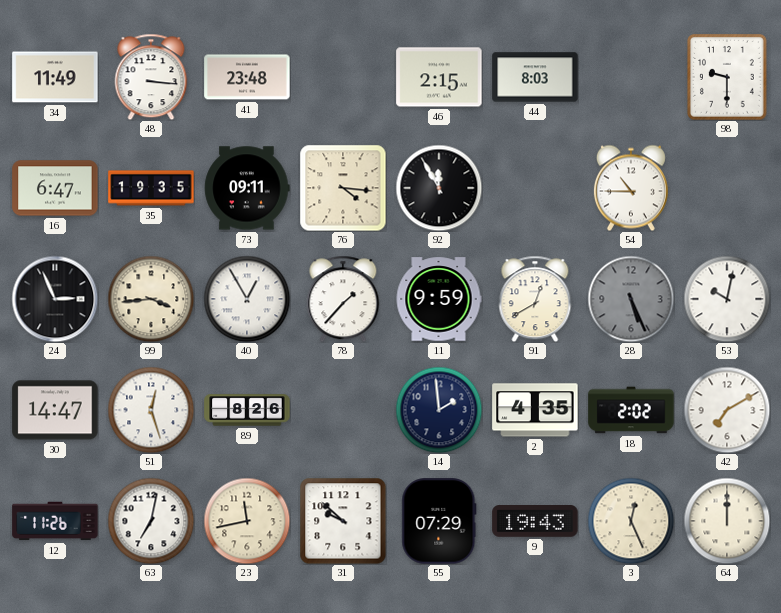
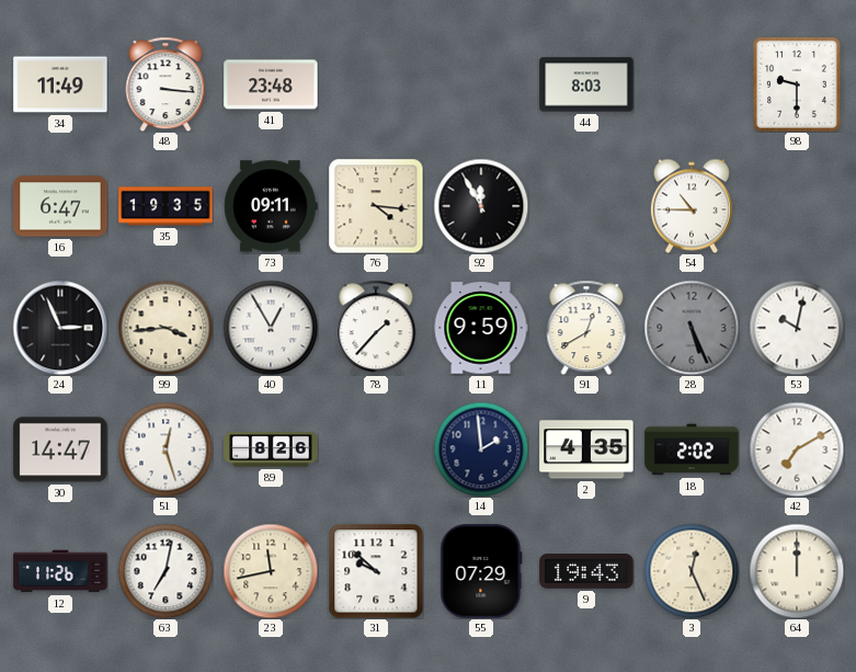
46: 2:15 -> none (439, 77)
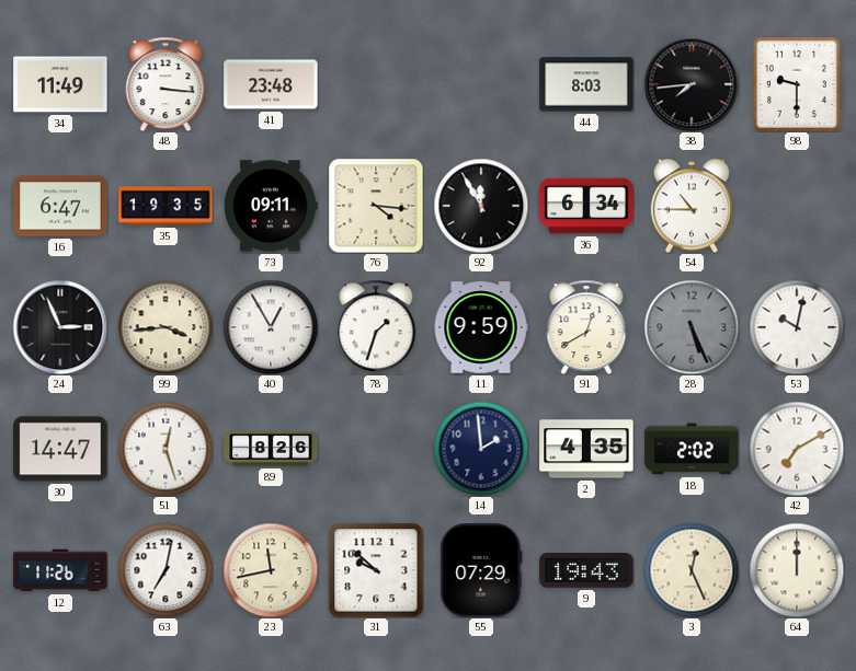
38: none -> 7:44 (692, 84)
36: none -> 6:34 (586, 206)
78: 1:37 -> 1:33 (376, 327)
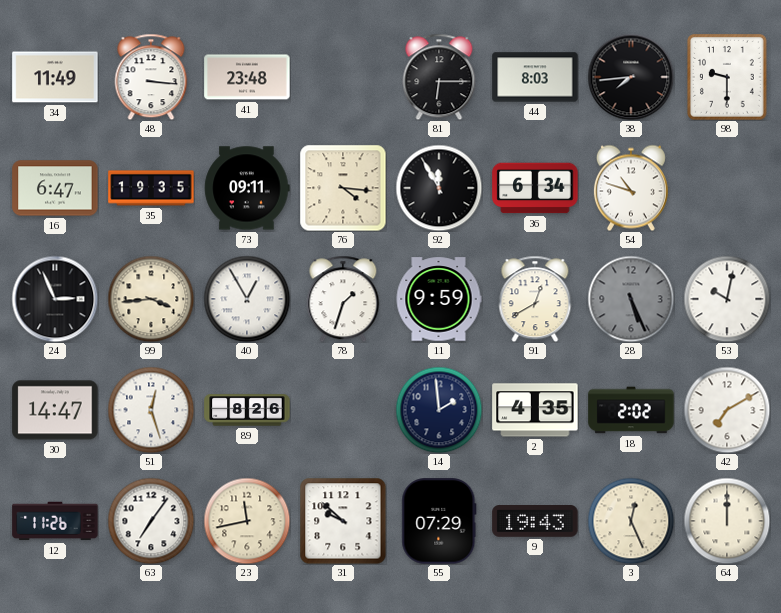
81: none -> 6:15 (439, 77)
54: 10:45 -> 10:48 (631, 188)
63: 7:02 -> 7:06 (151, 521)
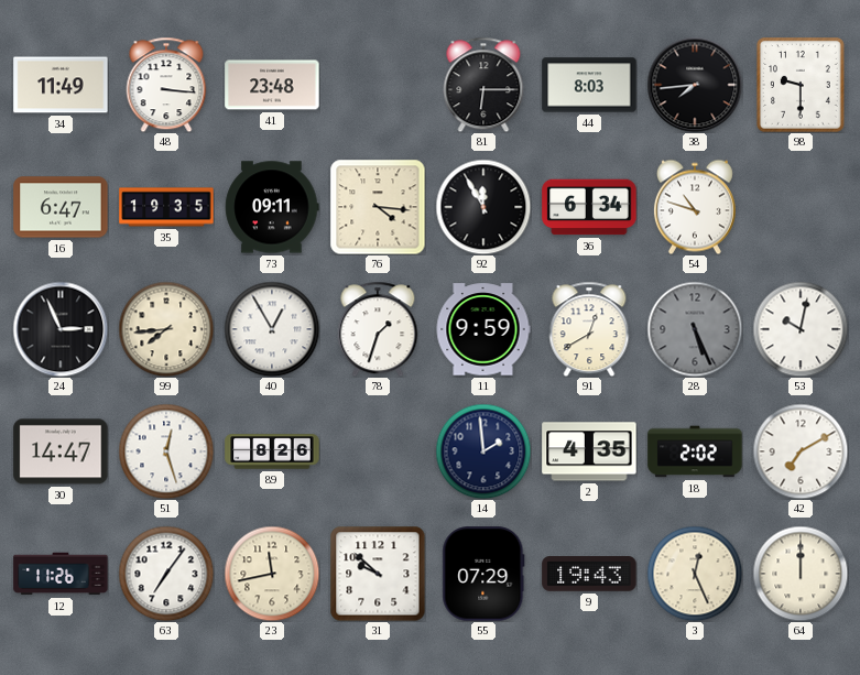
99: 3:44 -> 7:44 (166, 329)
